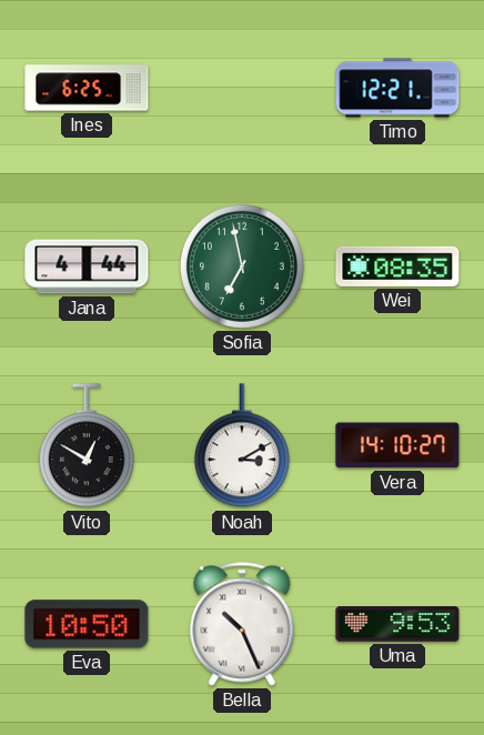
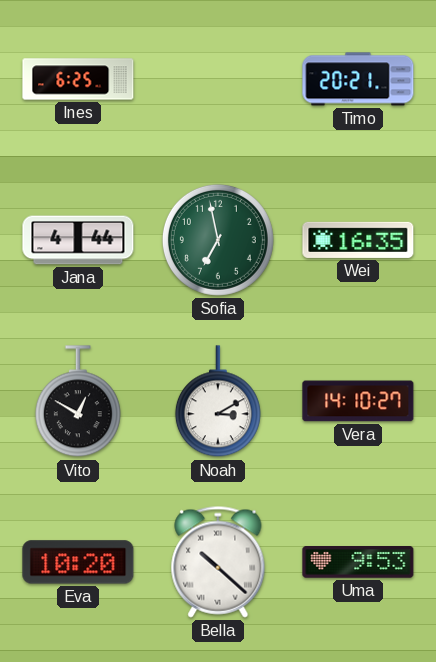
Timo: 12:21 -> 20:21 (358, 79)
Wei: 08:35 -> 16:35 (358, 240)
Eva: 10:50 -> 10:20 (78, 562)
Bella: 10:26 -> 10:22 (218, 562)
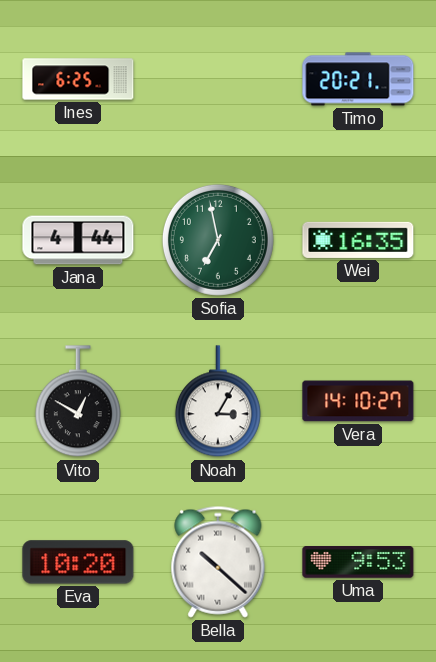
Noah: 3:10 -> 3:05 (218, 402)
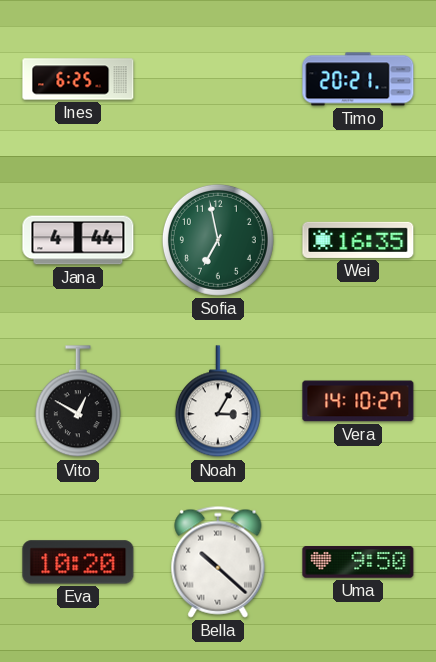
Uma: 9:53 -> 9:50 (358, 562)
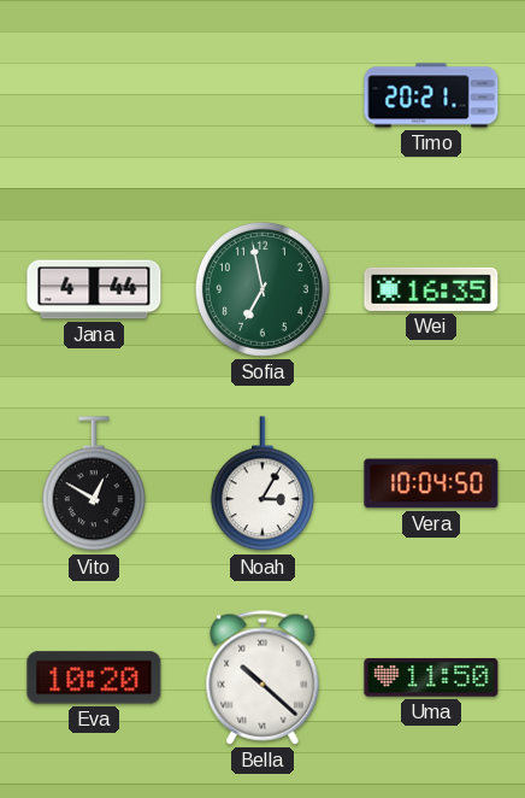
Ines: 6:25 -> none (78, 79)
Vera: 14:10 -> 10:04 (431, 483)
Uma: 9:50 -> 11:50 (431, 677)
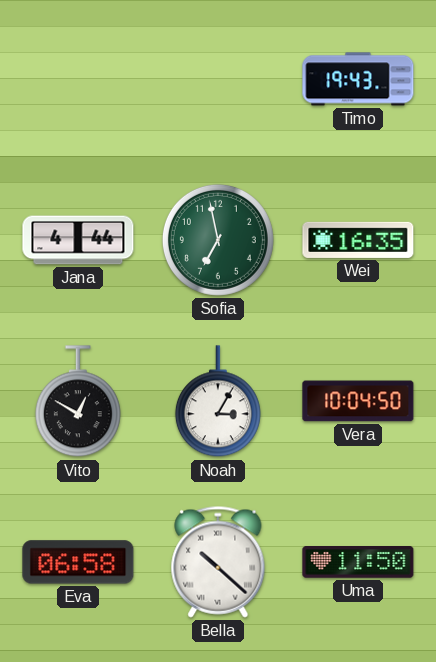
Timo: 20:21 -> 19:43 (358, 79)
Eva: 10:20 -> 06:58 (78, 562)
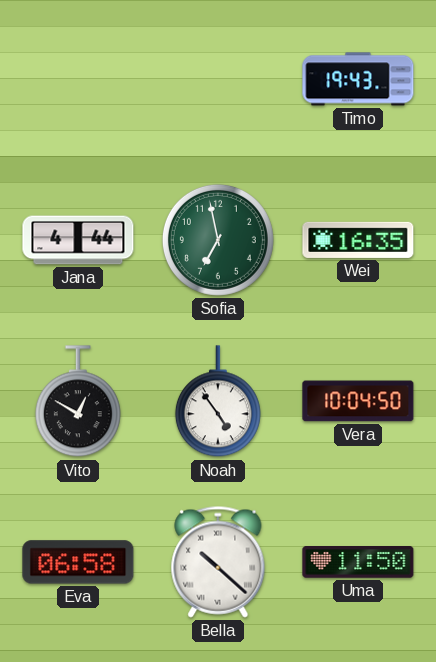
Noah: 3:05 -> 4:54 (218, 402)
